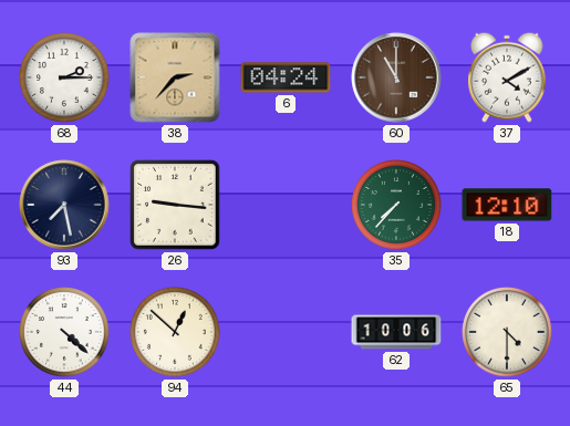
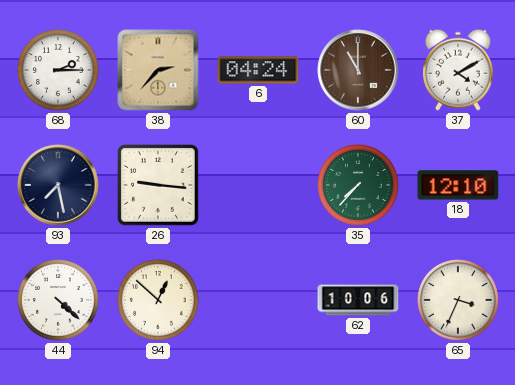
65: 4:30 -> 3:34 (458, 300)
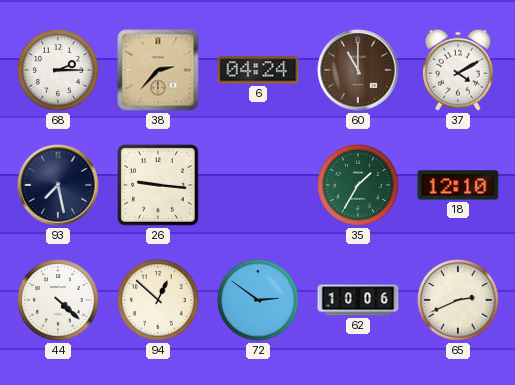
35: 7:37 -> 1:35 (358, 185)
72: none -> 2:51 (258, 300)
65: 3:34 -> 2:41 (458, 300)
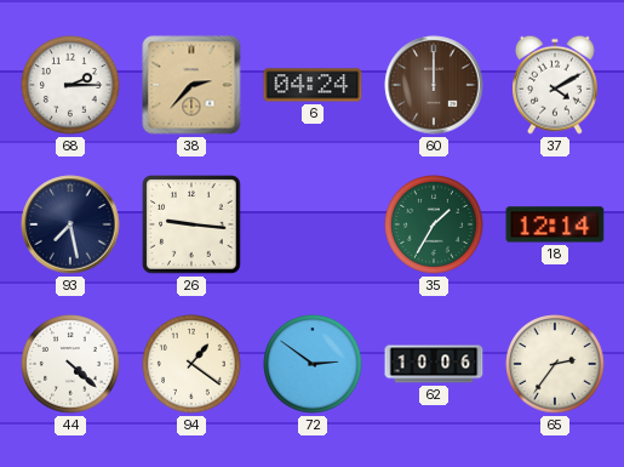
60: 11:00 -> 12:00 (434, 85)
18: 12:10 -> 12:14 (555, 224)
94: 12:52 -> 1:21 (191, 364)
65: 2:41 -> 2:36 (555, 364)
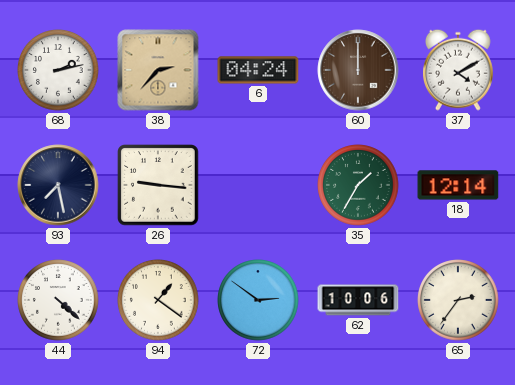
68: 2:15 -> 2:13 (58, 70)
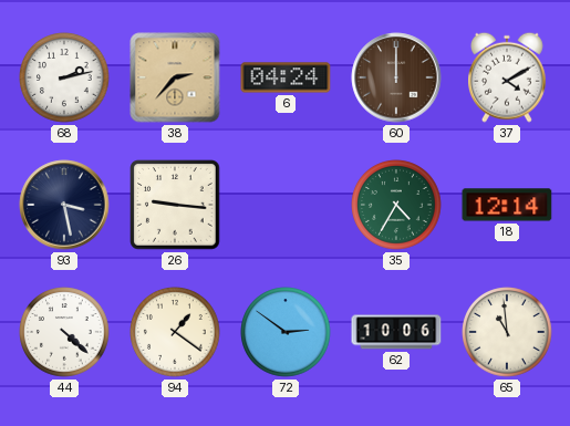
93: 7:28 -> 3:28 (64, 205)
35: 1:35 -> 4:35 (396, 205)
65: 2:36 -> 10:59 (507, 332)
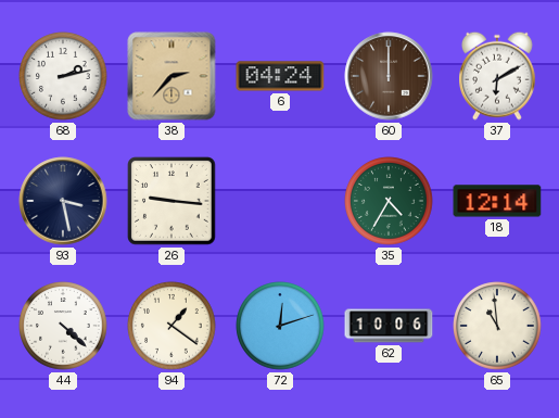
37: 4:10 -> 6:10 (498, 76)
72: 2:51 -> 12:12 (280, 326)
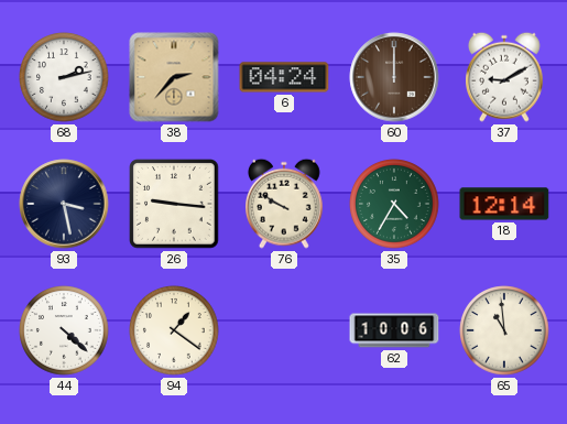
37: 6:10 -> 9:10 (505, 77)
76: none -> 9:50 (285, 204)
72: 12:12 -> none (280, 326)
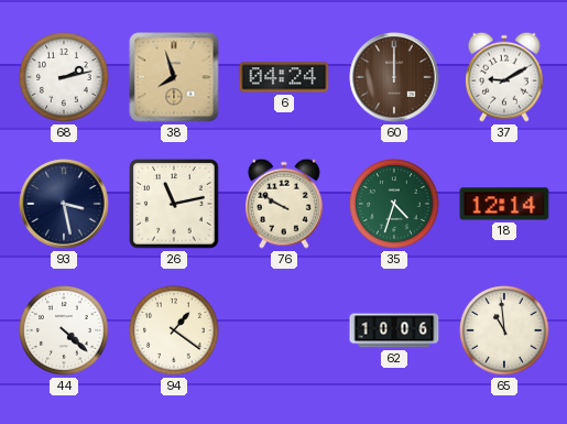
38: 2:37 -> 7:57 (174, 77)
26: 9:16 -> 11:13 (174, 204)
35: 4:35 -> 4:33 (394, 204)
